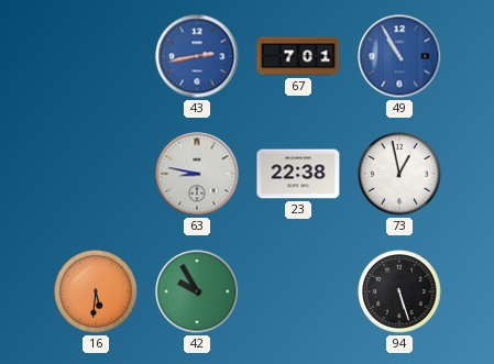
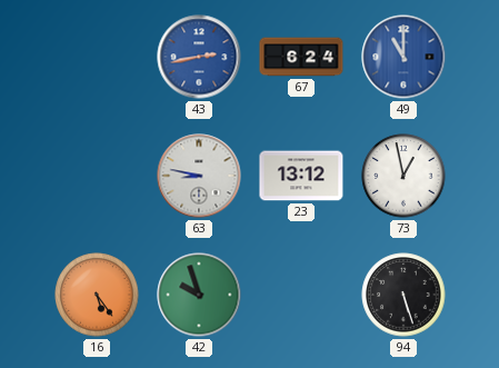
67: 7:01 -> 6:24 (301, 57)
49: 10:55 -> 11:00 (403, 57)
23: 22:38 -> 13:12 (301, 176)
16: 5:31 -> 5:24 (97, 295)
42: 9:55 -> 9:57 (199, 295)
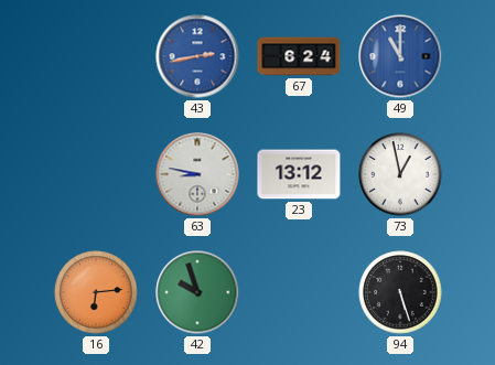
16: 5:24 -> 6:14 (96, 292)
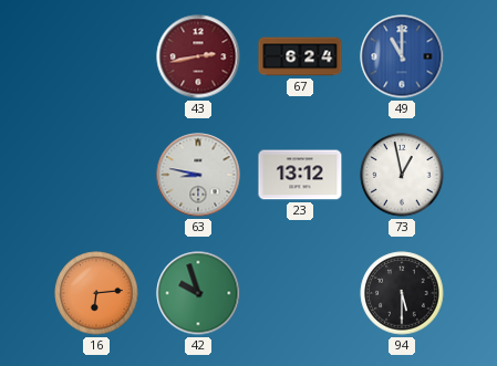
43 dial: blue -> burgundy (198, 56)
94: 5:27 -> 5:30 (402, 293)
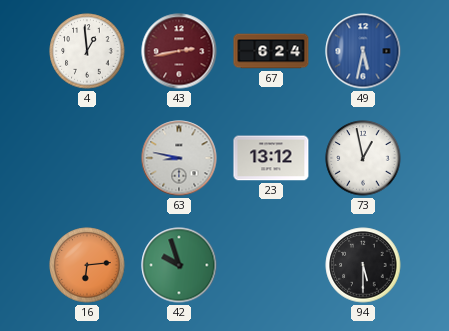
4: none -> 12:59 (87, 51)
49: 11:00 -> 5:32 (363, 51)
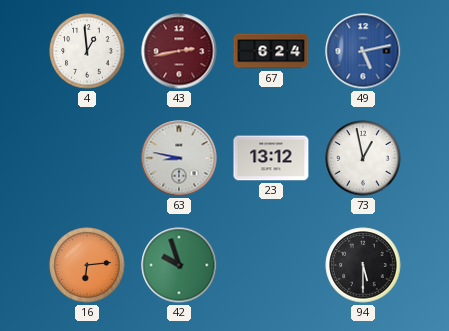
49: 5:32 -> 5:13 (363, 51)
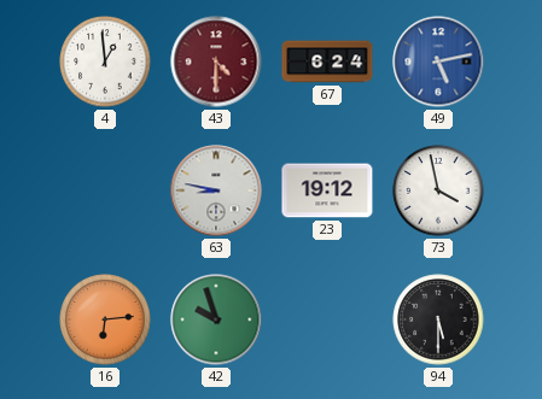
43: 2:43 -> 4:30 (216, 61)
23: 13:12 -> 19:12 (327, 190)
73: 12:58 -> 3:58 (438, 190)
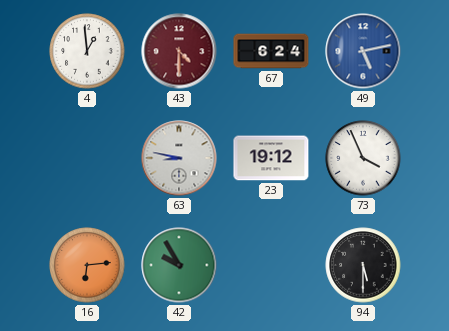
73: 3:58 -> 3:56 (363, 158)
42: 9:57 -> 9:55 (179, 265)
